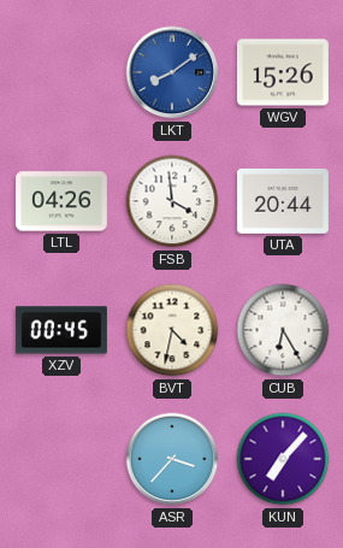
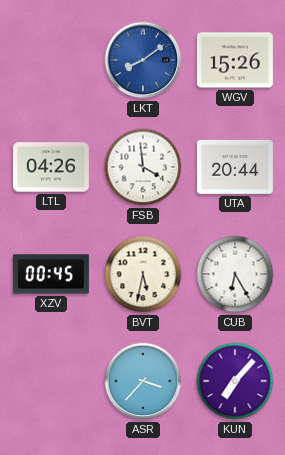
BVT: 4:32 -> 5:32 (143, 274)
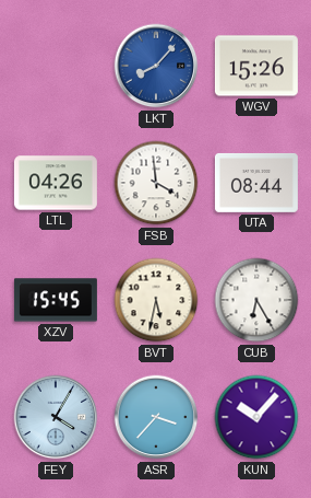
LKT: 8:09 -> 8:07 (156, 66)
UTA: 20:44 -> 08:44 (256, 183)
XZV: 00:45 -> 15:45 (56, 300)
FEY: none -> 4:05 (56, 417)
KUN: 7:07 -> 10:07 (256, 417)
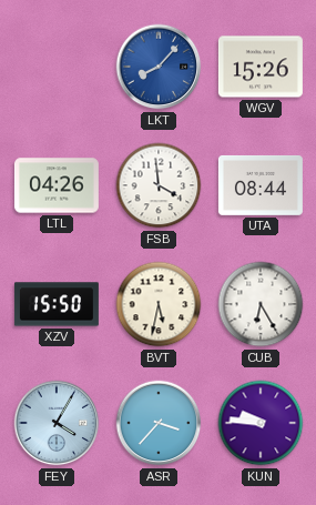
XZV: 15:45 -> 15:50 (57, 304)
KUN: 10:07 -> 9:46 (261, 423)
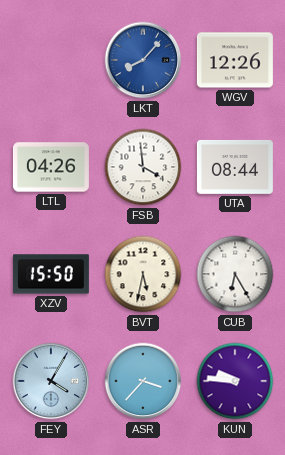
WGV: 15:26 -> 12:26 (235, 60)
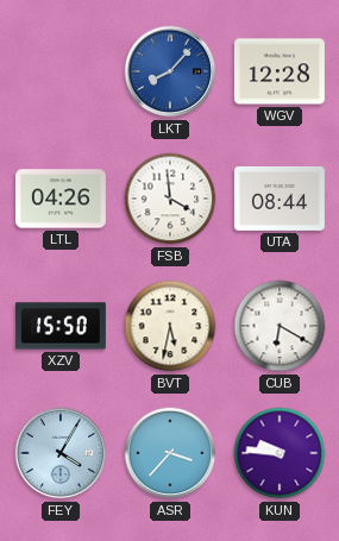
WGV: 12:26 -> 12:28 (280, 71)
CUB: 6:25 -> 6:20 (280, 326)
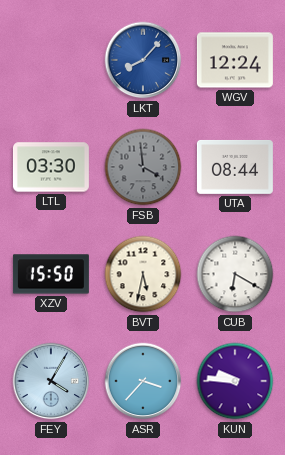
WGV: 12:28 -> 12:24 (235, 60)
LTL: 04:26 -> 03:30 (51, 167)
FSB dial: white -> grey (143, 167)
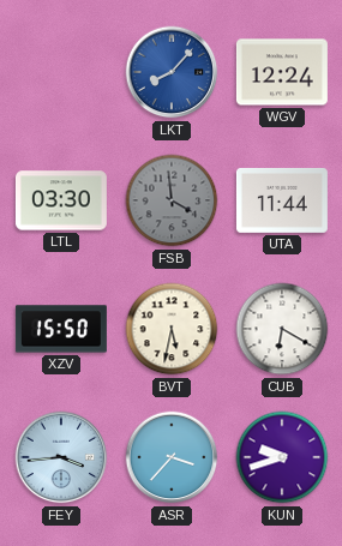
UTA: 08:44 -> 11:44 (282, 200)
FEY: 4:05 -> 3:44 (61, 457)
KUN: 9:46 -> 9:42 (282, 457)
